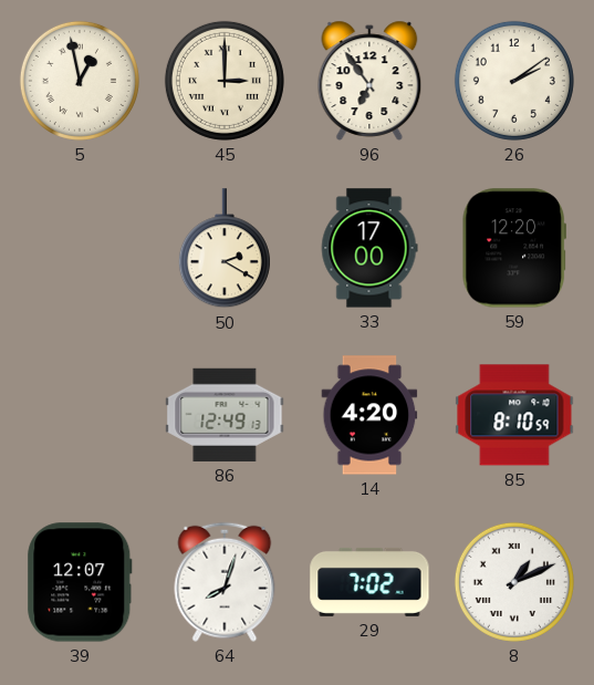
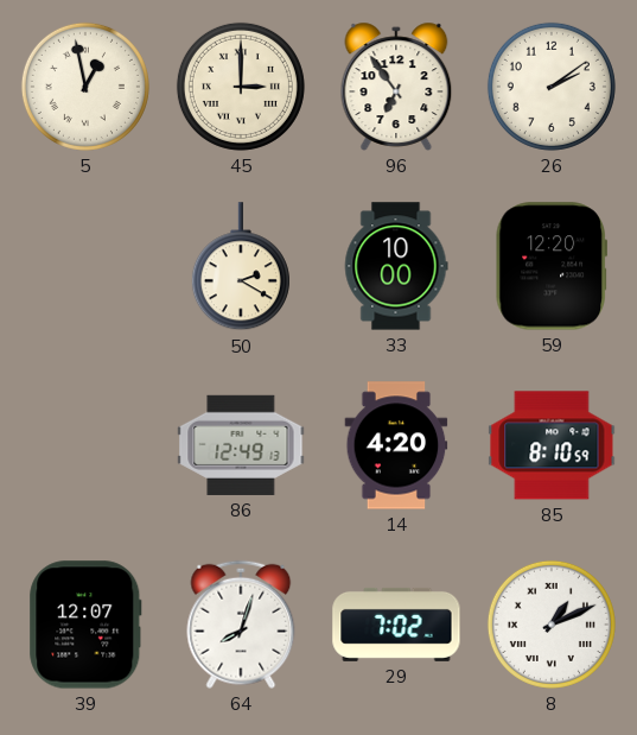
33: 17:00 -> 10:00 (396, 266)
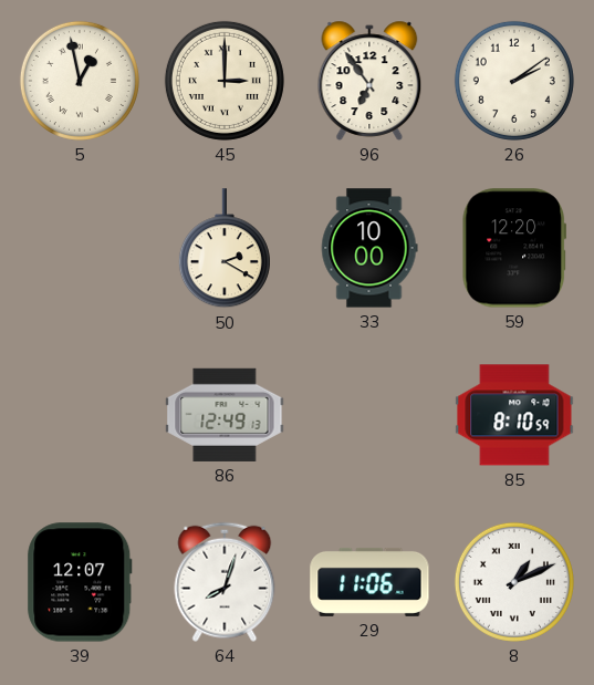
14: 4:20 -> none (396, 445)
29: 7:02 -> 11:06 (369, 582)
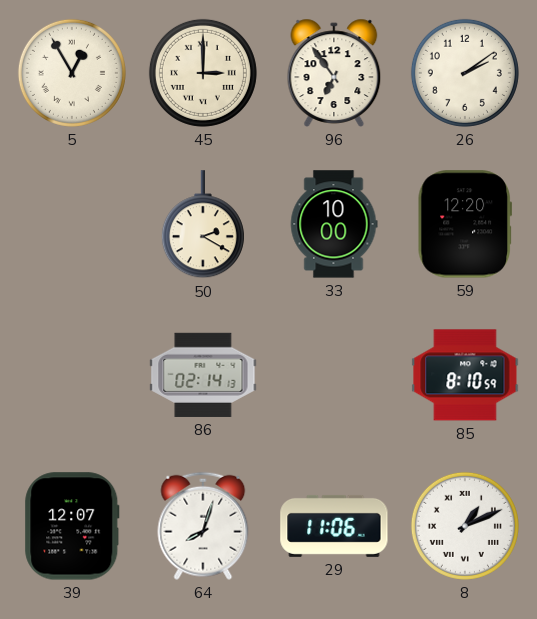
5: 12:58 -> 12:55 (72, 73)
86: 12:49 -> 02:14 (203, 375)
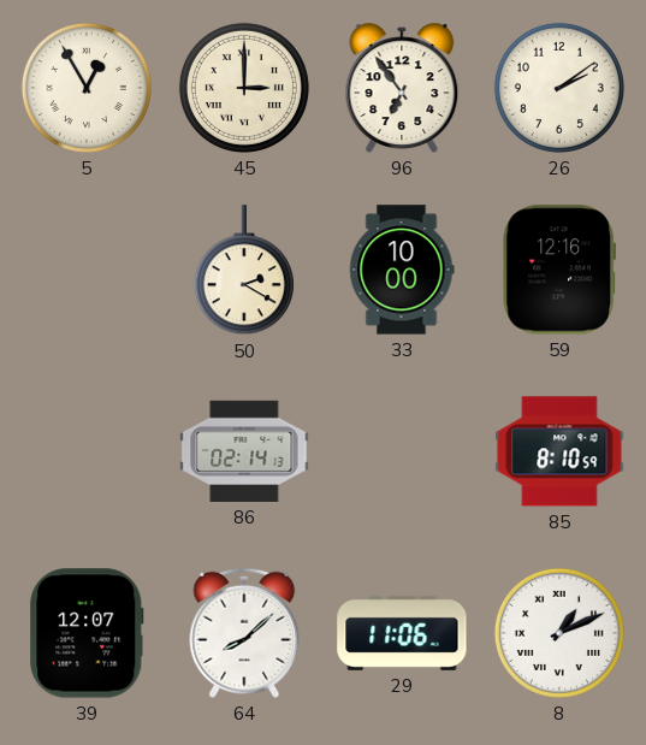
59: 12:20 -> 12:16 (558, 270)
64: 8:03 -> 8:08 (244, 633)
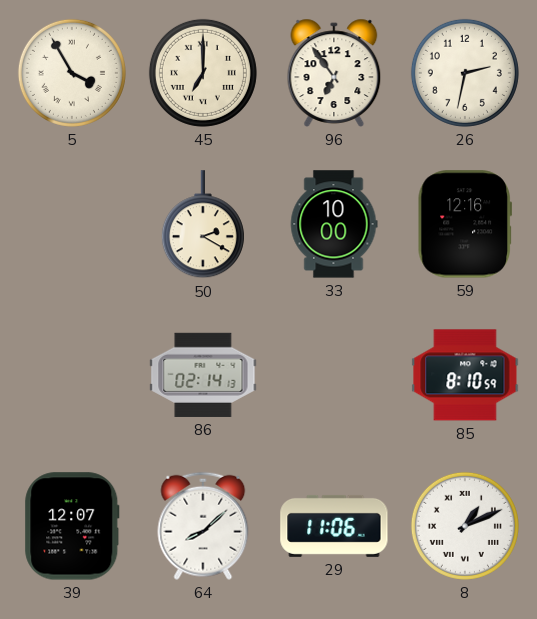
5: 12:55 -> 3:55 (72, 73)
45: 3:00 -> 7:00 (203, 73)
26: 2:09 -> 2:32 (465, 73)
